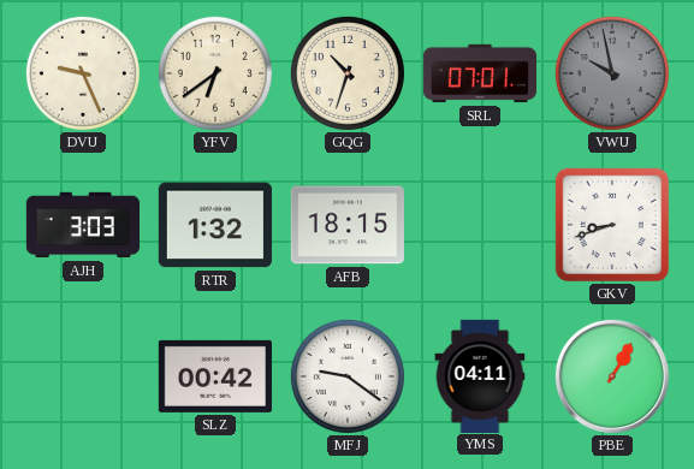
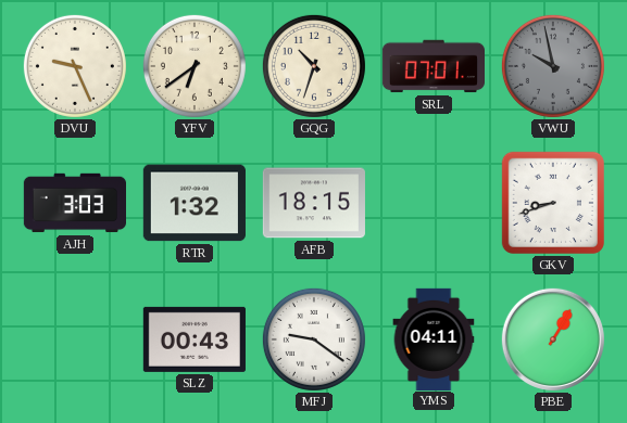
SLZ: 00:42 -> 00:43 (195, 339)
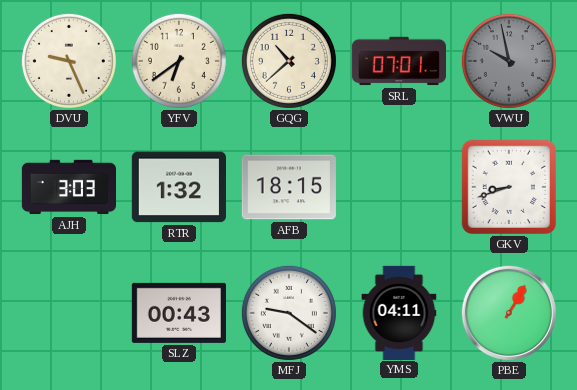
GQG: 10:33 -> 10:38 (289, 61)
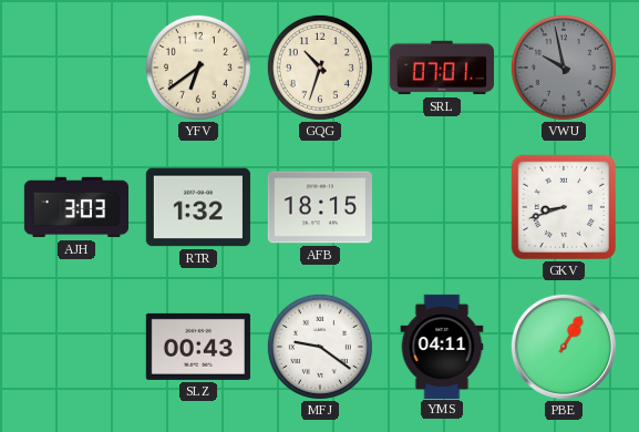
DVU: 9:26 -> none (69, 61)
GQG: 10:38 -> 10:33 (320, 68)
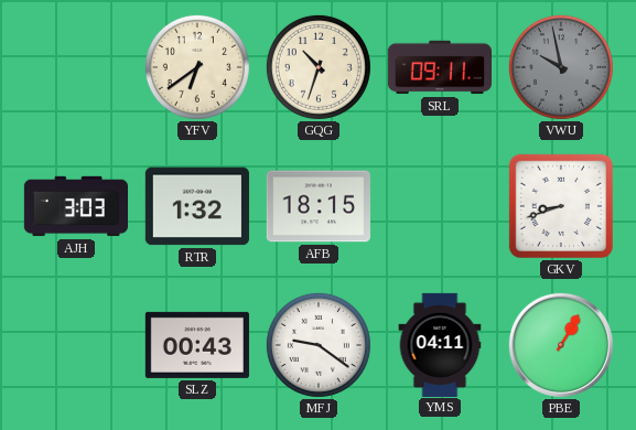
SRL: 07:01 -> 09:11 (439, 67)
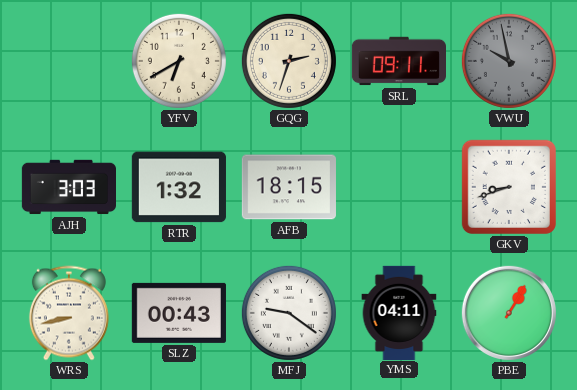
YFV: 6:39 -> 6:40 (179, 61)
GQG: 10:33 -> 2:33 (289, 61)
WRS: none -> 8:43 (69, 313)
